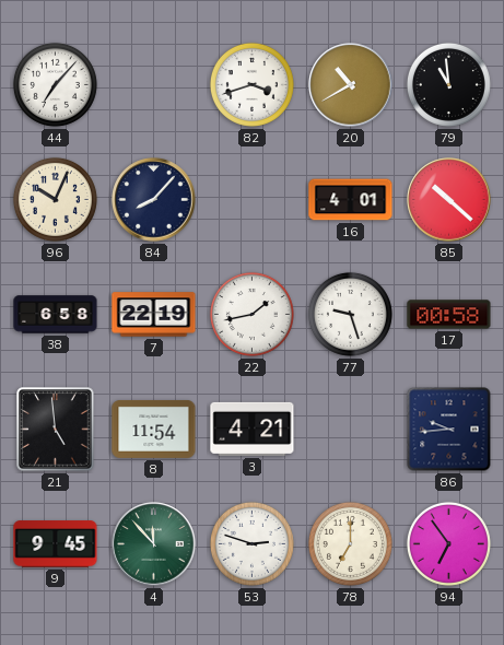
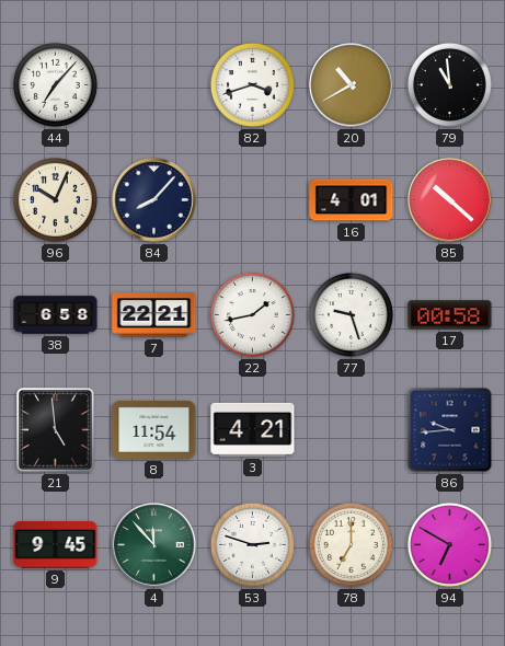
7: 22:19 -> 22:21 (154, 315)
94: 6:54 -> 6:50 (449, 544)
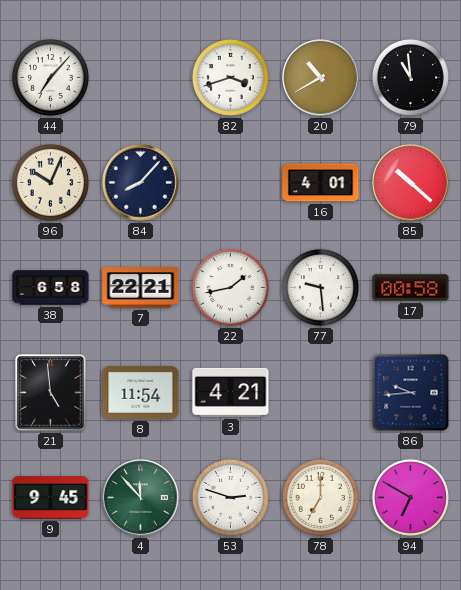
77: 9:27 -> 9:29 (320, 287)
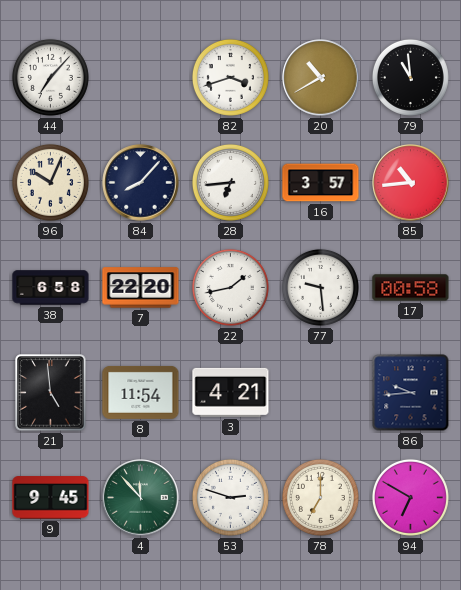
28: none -> 6:44 (230, 182)
16: 4:01 -> 3:57 (321, 183)
85: 10:22 -> 10:44 (411, 183)
7: 22:21 -> 22:20 (141, 288)
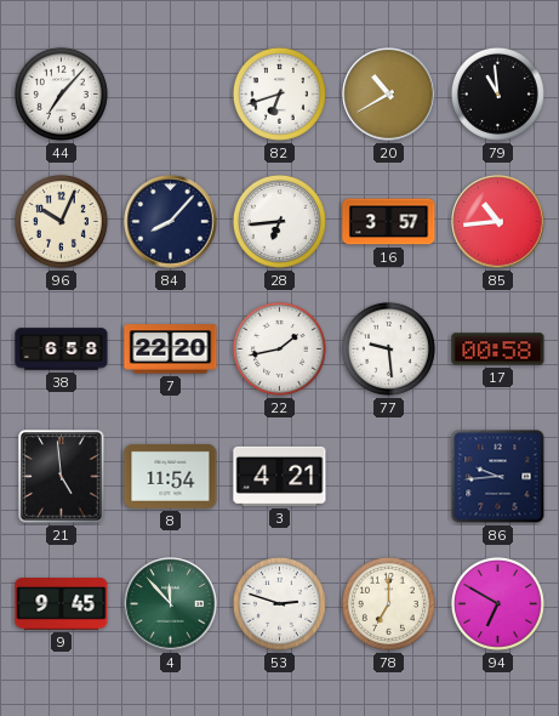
82: 3:42 -> 6:42 (279, 93)
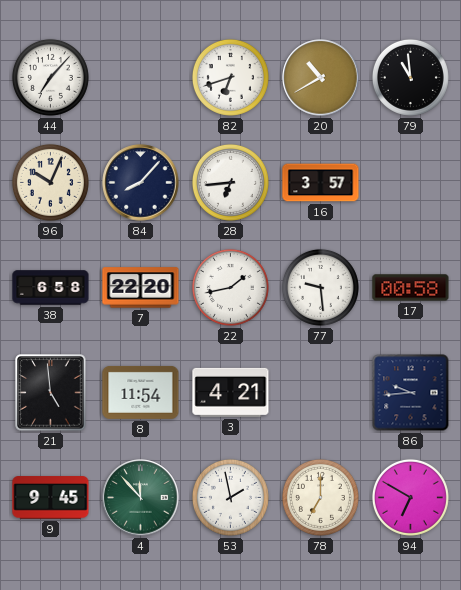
85: 10:44 -> none (498, 222)
53: 2:48 -> 1:58 (230, 497)
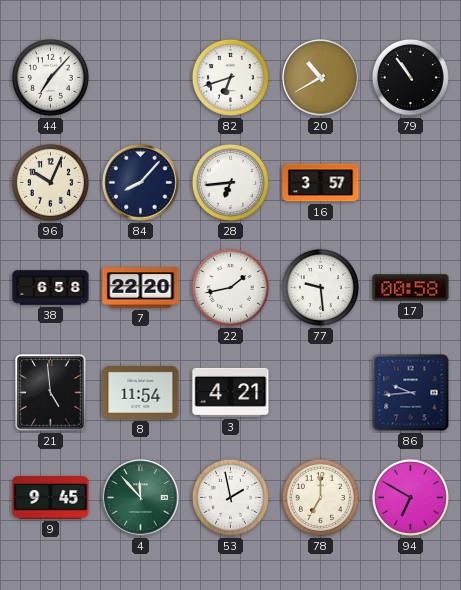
79: 10:59 -> 10:54 (410, 77)
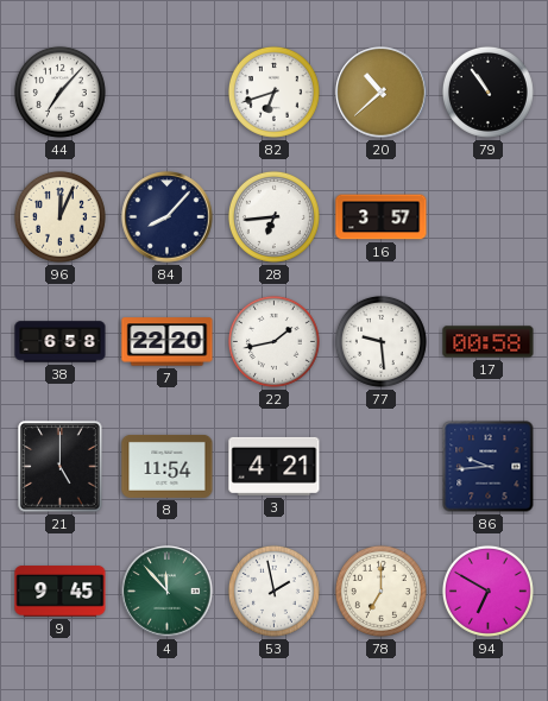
20: 10:40 -> 10:38 (382, 93)
96: 10:04 -> 12:04 (59, 216)
21: 4:59 -> 5:00 (61, 467)
